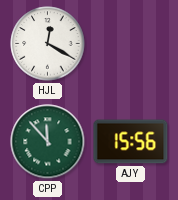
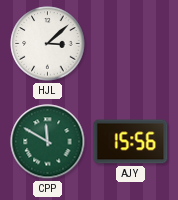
HJL: 12:20 -> 3:08 (48, 44)
CPP: 11:53 -> 11:50 (48, 142)
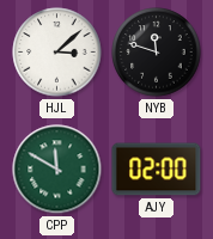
NYB: none -> 11:48 (157, 53)
AJY: 15:56 -> 02:00 (157, 170)
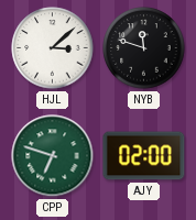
CPP: 11:50 -> 6:48 (53, 156)
